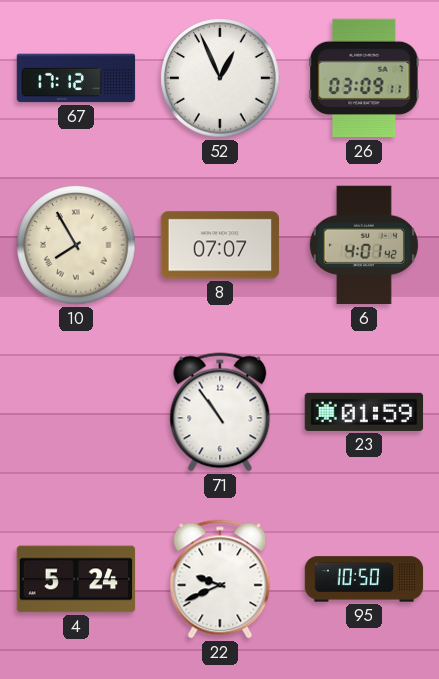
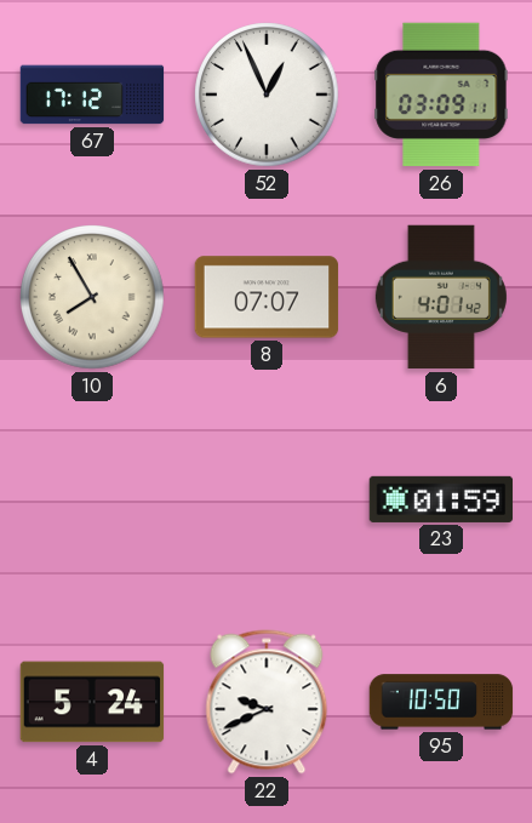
71: 10:54 -> none (220, 412)
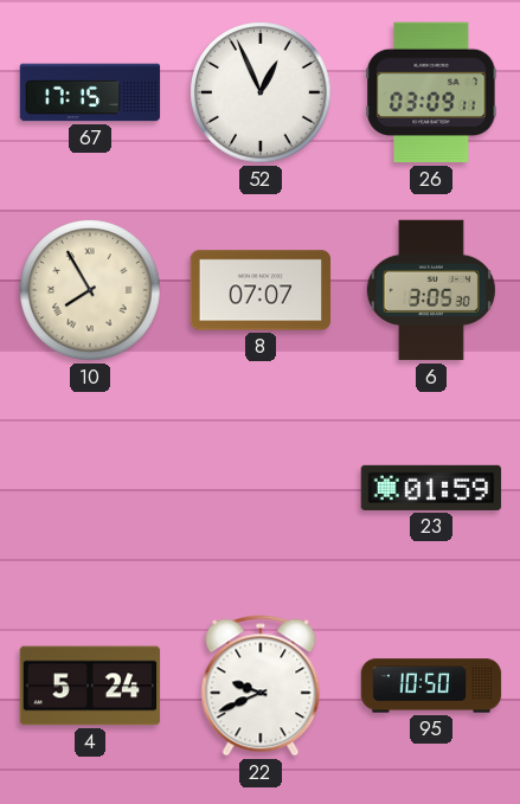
67: 17:12 -> 17:15 (90, 92)
6: 4:01 -> 3:05 (431, 290)
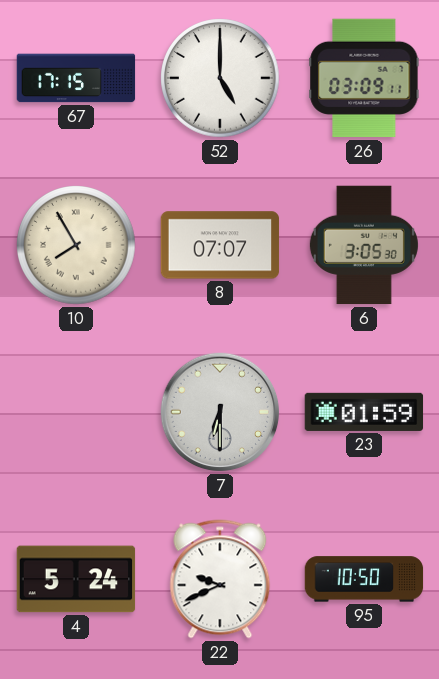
52: 12:56 -> 5:00 (220, 78)
7: none -> 6:30 (220, 412)
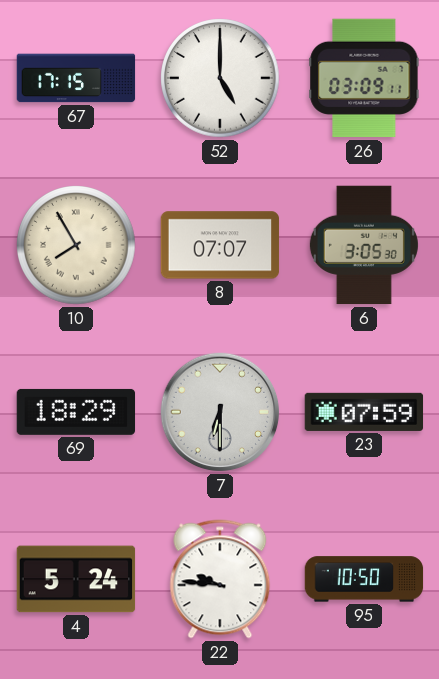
69: none -> 18:29 (76, 412)
23: 01:59 -> 07:59 (364, 412)
22: 9:41 -> 9:46 (220, 579)
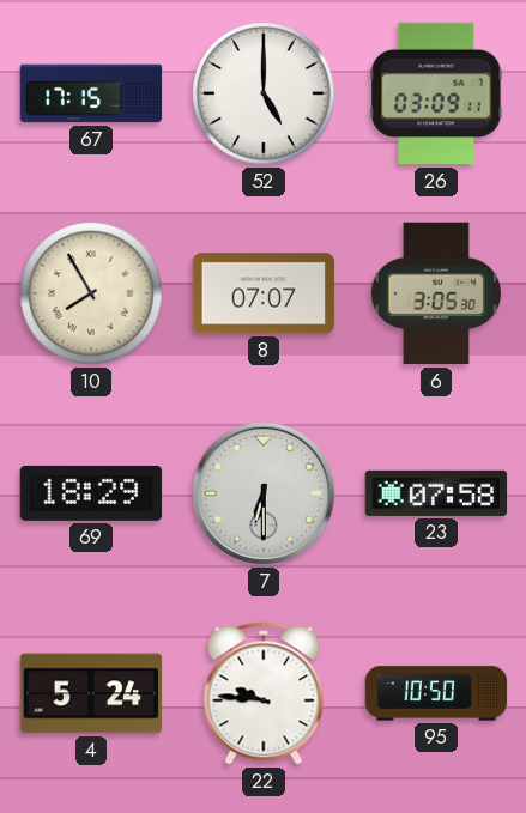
23: 07:59 -> 07:58 (436, 493)
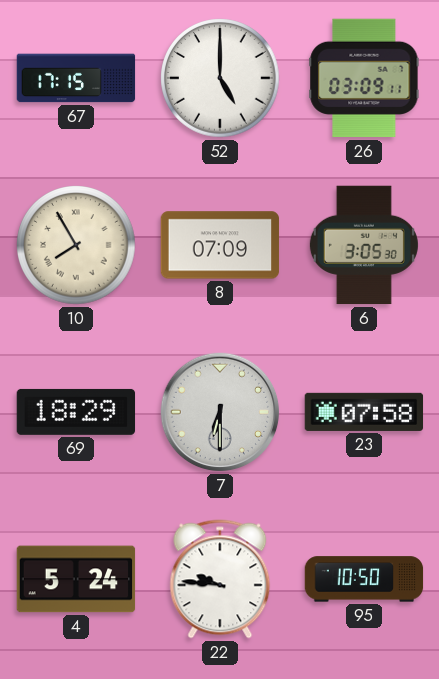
8: 07:07 -> 07:09 (220, 245)
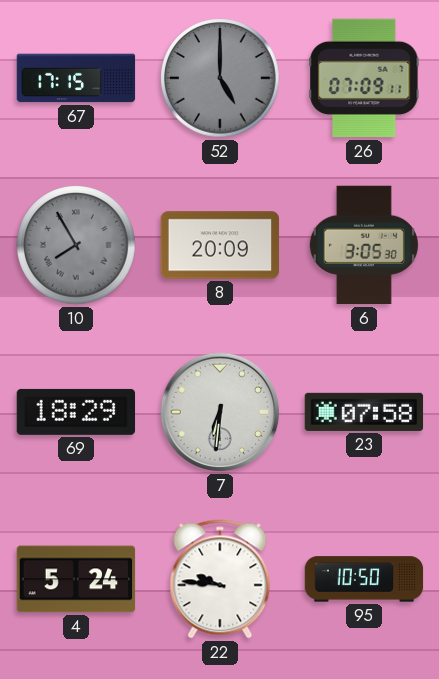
52 dial: white -> grey (220, 78)
26: 03:09 -> 07:09 (364, 78)
10 dial: cream -> grey (76, 245)
8: 07:09 -> 20:09 (220, 245)
7: 6:30 -> 6:31 (220, 412)
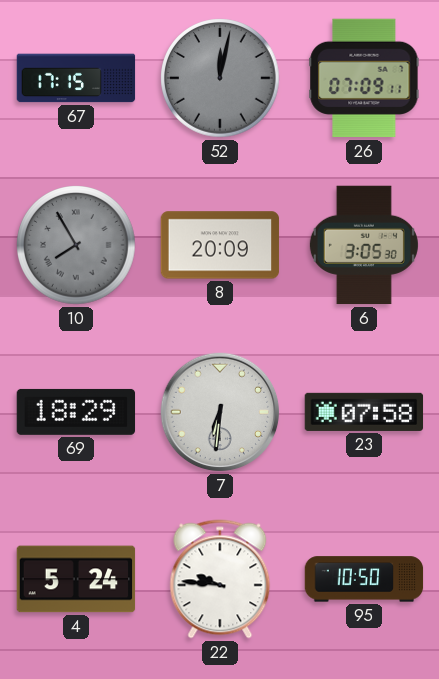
52: 5:00 -> 12:02 (220, 78)
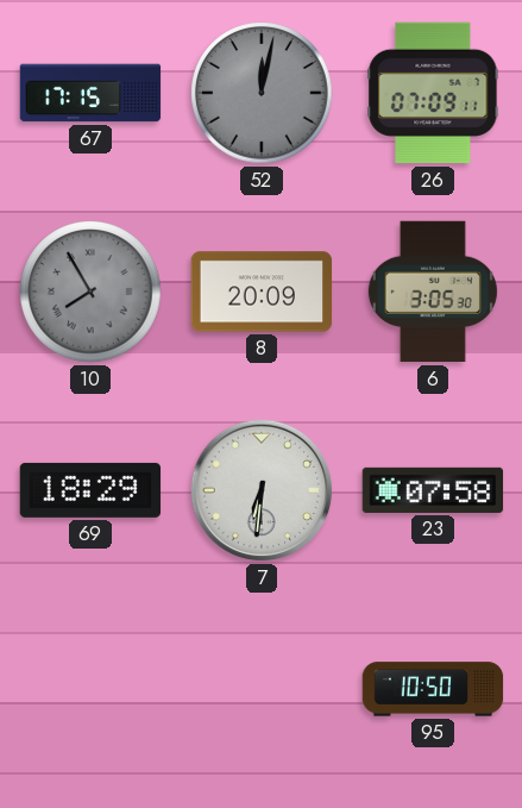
4: 5:24 -> none (76, 579)
22: 9:46 -> none (220, 579)
